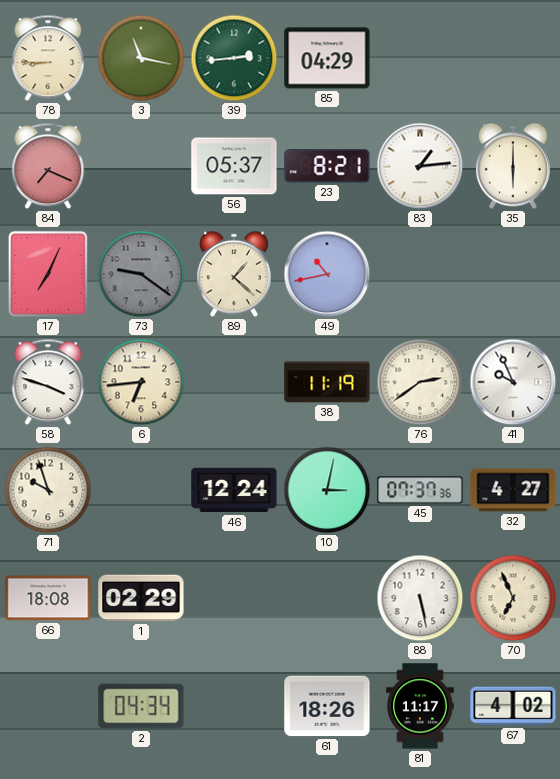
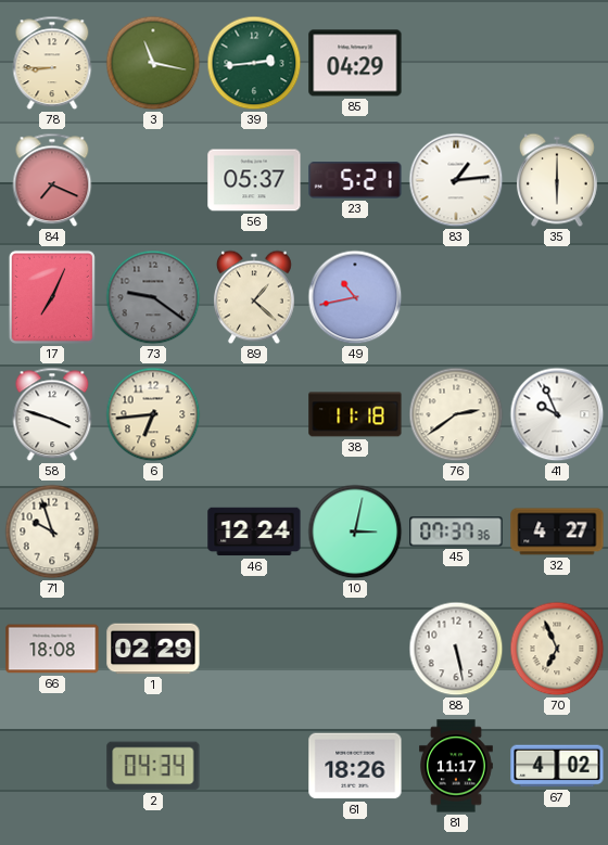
23: 8:21 -> 5:21 (355, 180)
38: 11:19 -> 11:18 (355, 414)
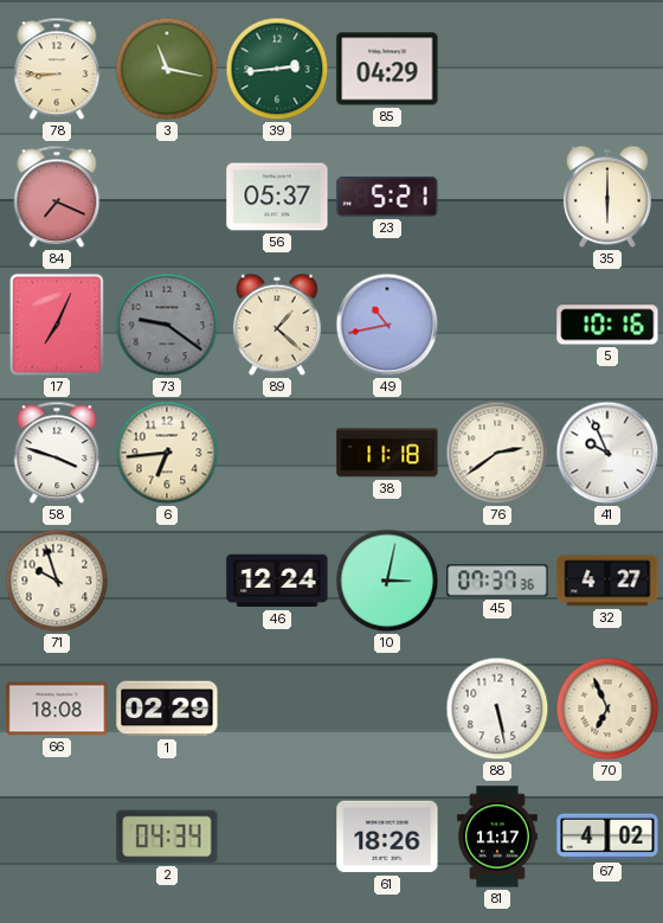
83: 1:14 -> none (456, 180)
5: none -> 10:16 (607, 325)
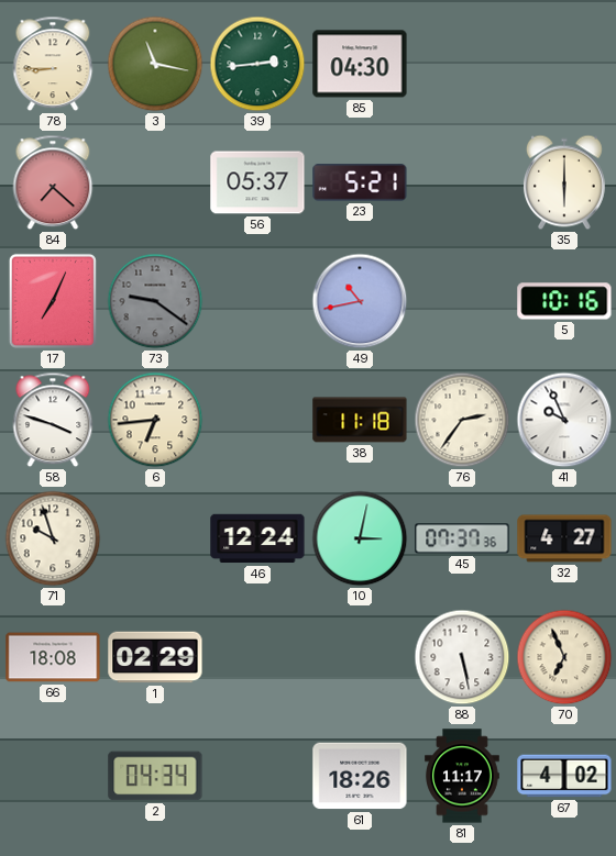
85: 04:29 -> 04:30 (360, 64)
84: 7:19 -> 7:22 (53, 182)
89: 1:22 -> none (277, 325)
76: 2:39 -> 2:36 (462, 420)
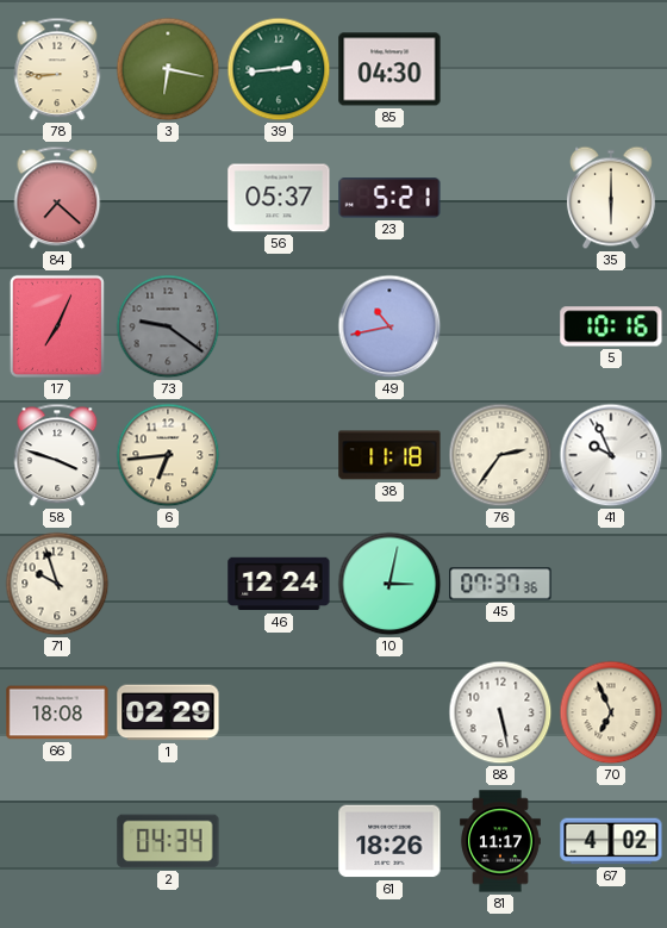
3: 11:17 -> 6:17 (168, 69)
32: 4:27 -> none (564, 538)
